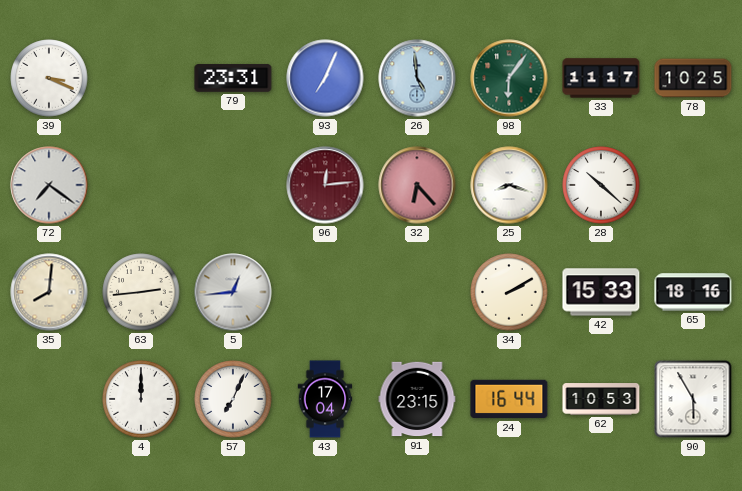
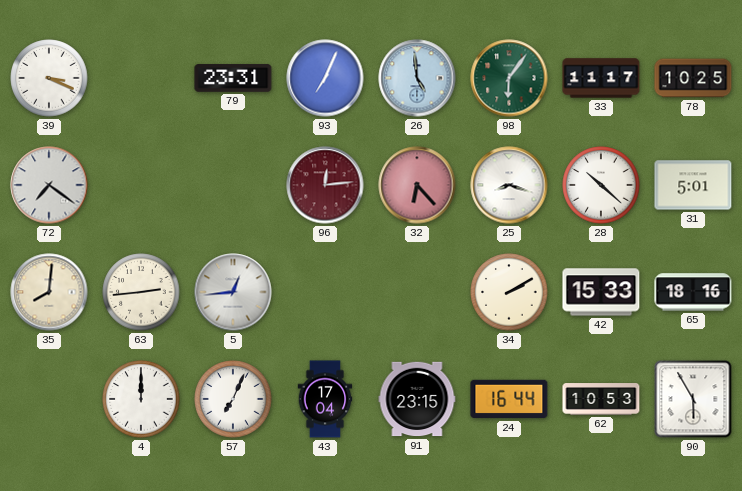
31: none -> 5:01 (693, 185)
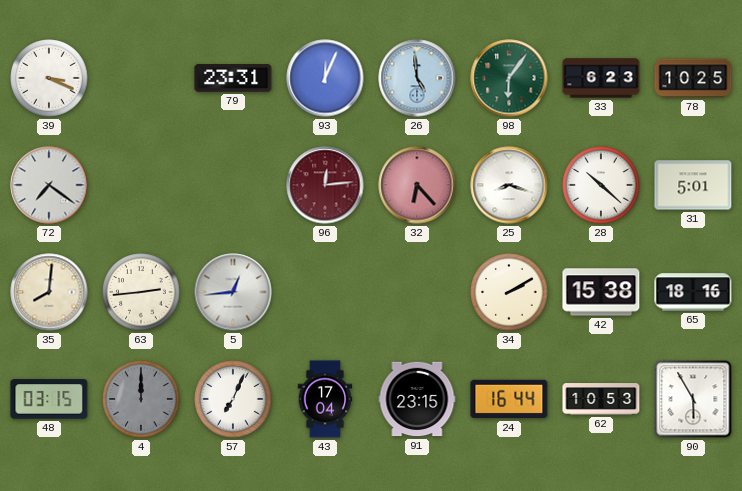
93: 7:04 -> 12:04 (325, 78)
33: 11:17 -> 6:23 (601, 78)
42: 15:33 -> 15:38 (601, 292)
48: none -> 03:15 (49, 399)
4 dial: white -> grey (141, 399)
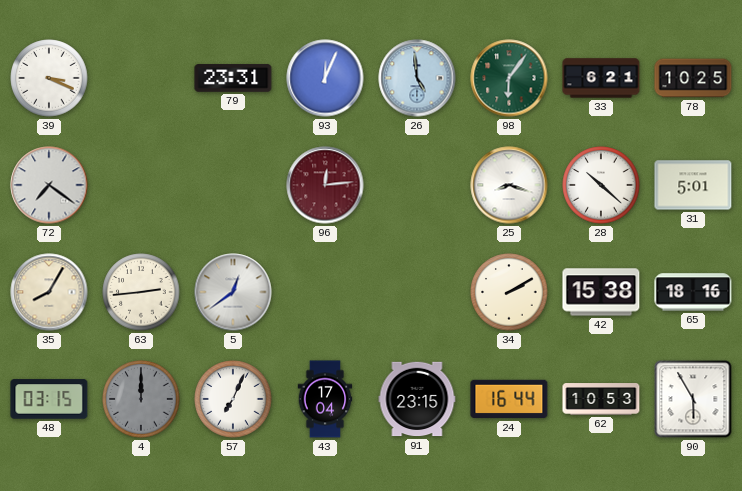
33: 6:23 -> 6:21 (601, 78)
32: 6:23 -> none (417, 185)
35: 8:01 -> 8:05 (49, 292)
5: 12:44 -> 12:39 (233, 292)
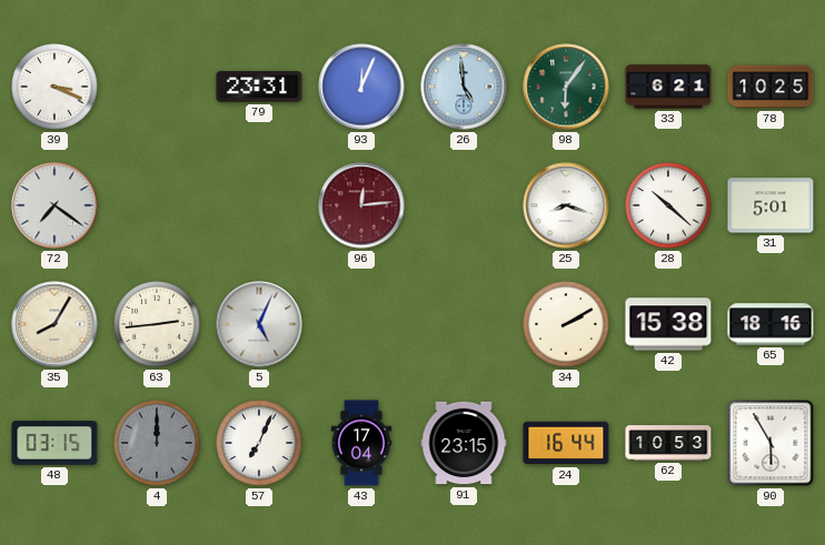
5: 12:39 -> 5:04 (259, 324)
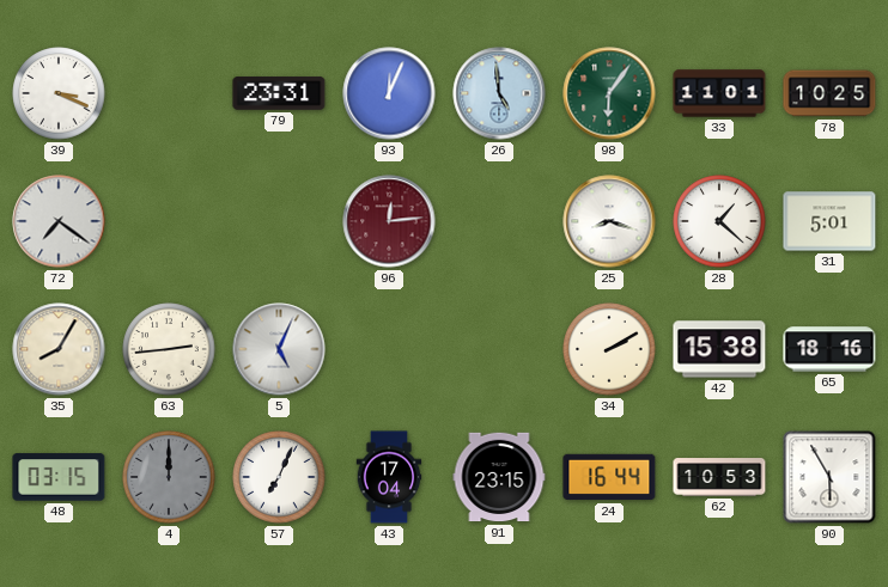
33: 6:21 -> 11:01 (719, 93)
28: 10:22 -> 1:22 (719, 221)
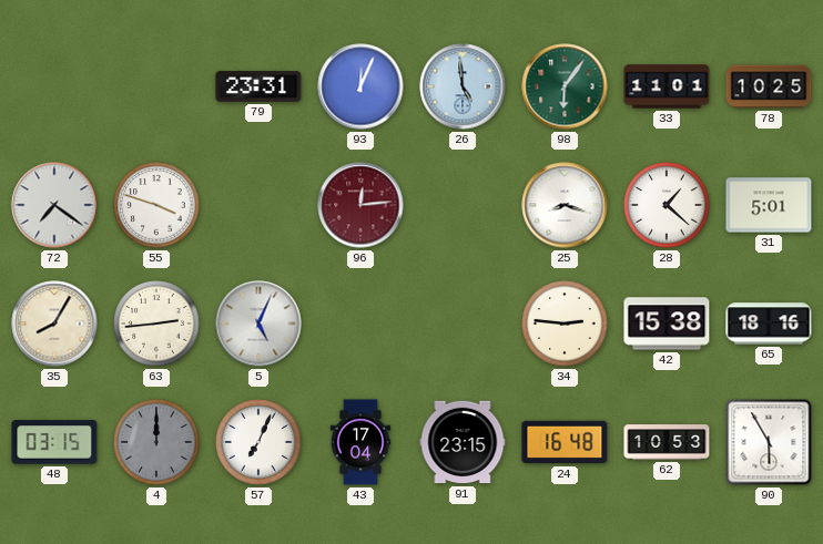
39: 3:19 -> none (59, 93)
55: none -> 3:48 (156, 205)
34: 2:10 -> 2:46 (565, 324)
24: 16:44 -> 16:48 (565, 442)
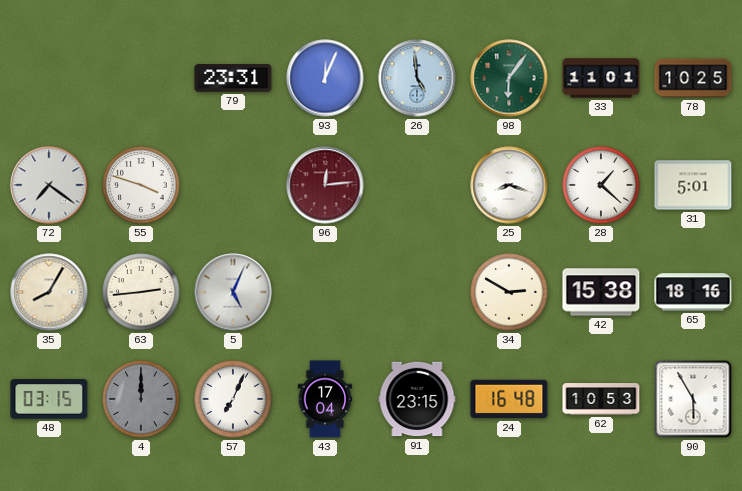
34: 2:46 -> 2:50 (509, 292)
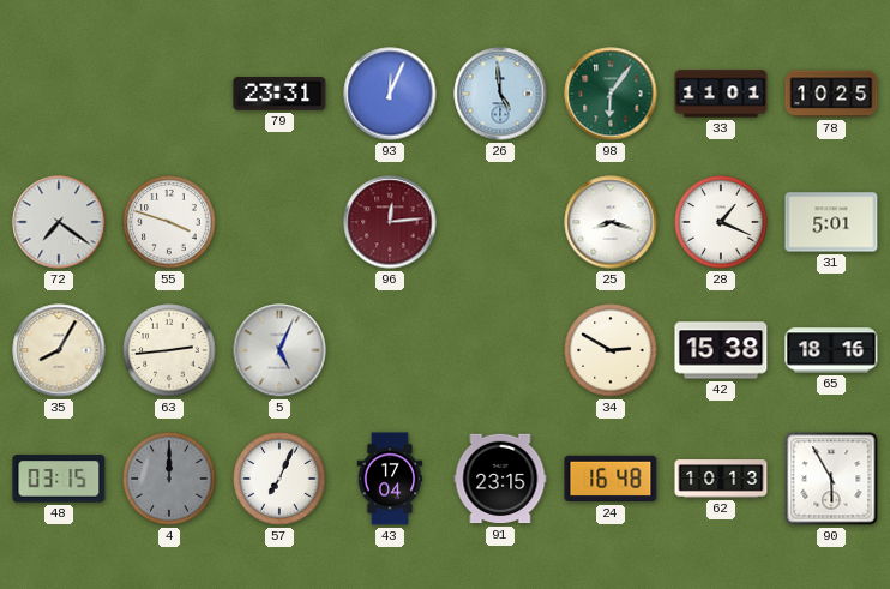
28: 1:22 -> 1:19 (721, 222)
62: 10:53 -> 10:13 (721, 479)
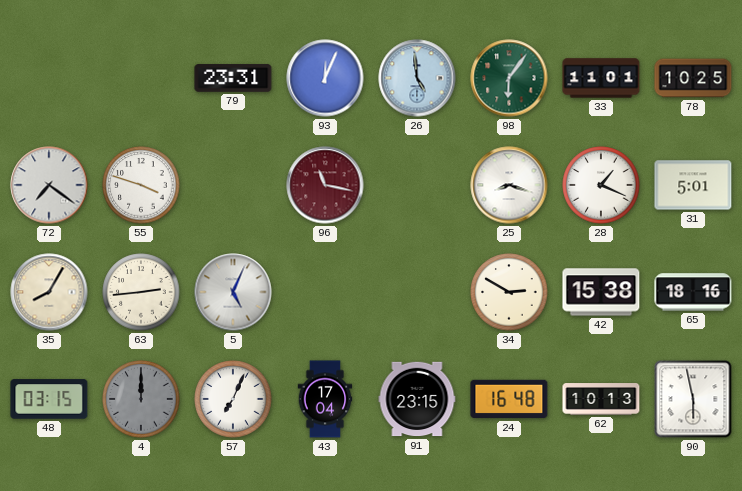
96: 12:14 -> 11:17 (325, 185)
90: 5:55 -> 5:58 (693, 399)
